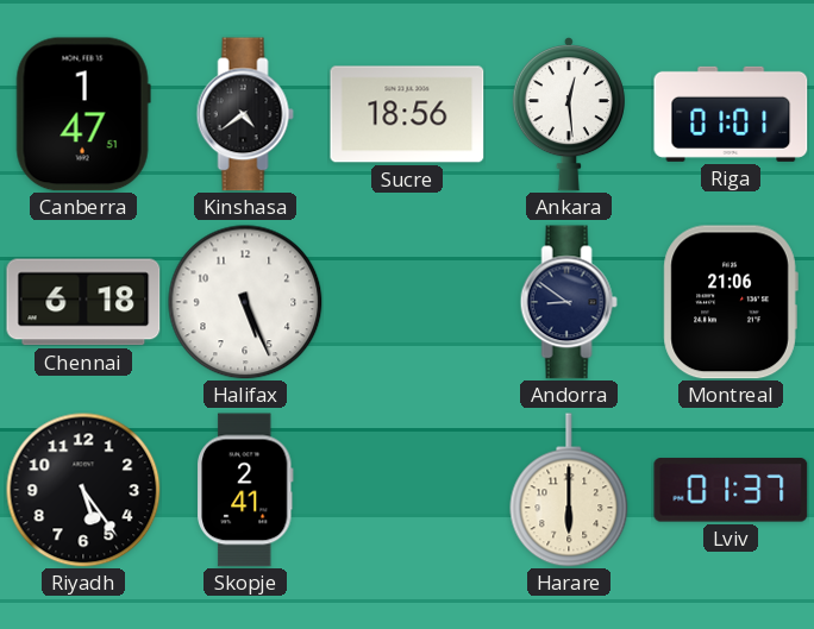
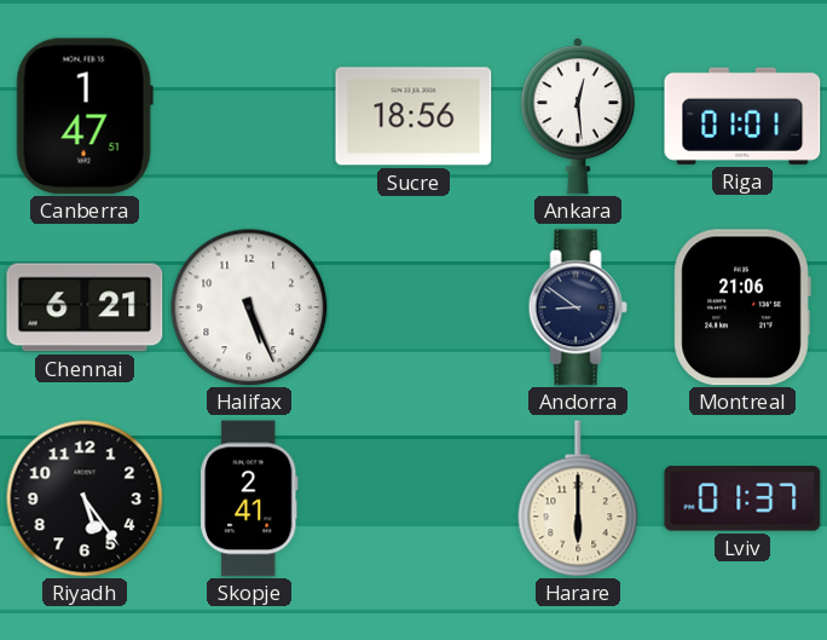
Kinshasa: 4:39 -> none (245, 114)
Chennai: 6:18 -> 6:21 (85, 307)
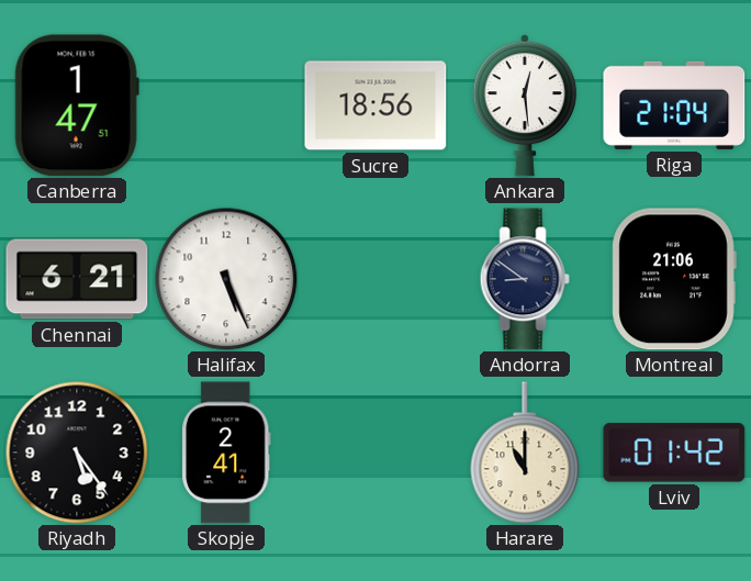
Riga: 01:01 -> 21:04 (674, 105)
Harare: 6:00 -> 11:00 (525, 452)
Lviv: 01:37 -> 01:42 (674, 452)
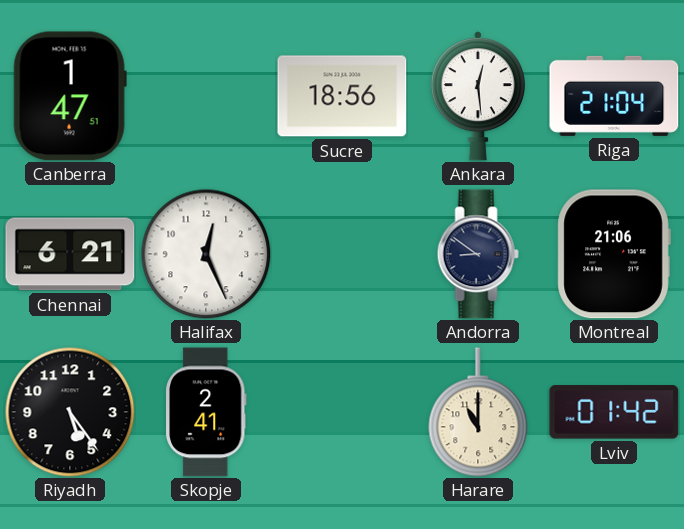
Halifax: 5:26 -> 12:26 (206, 254)
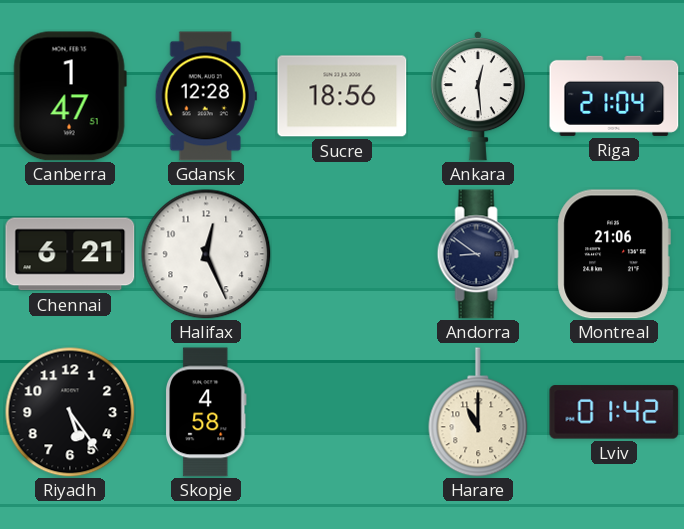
Gdansk: none -> 12:28 (206, 96)
Skopje: 2:41 -> 4:58 (207, 412)
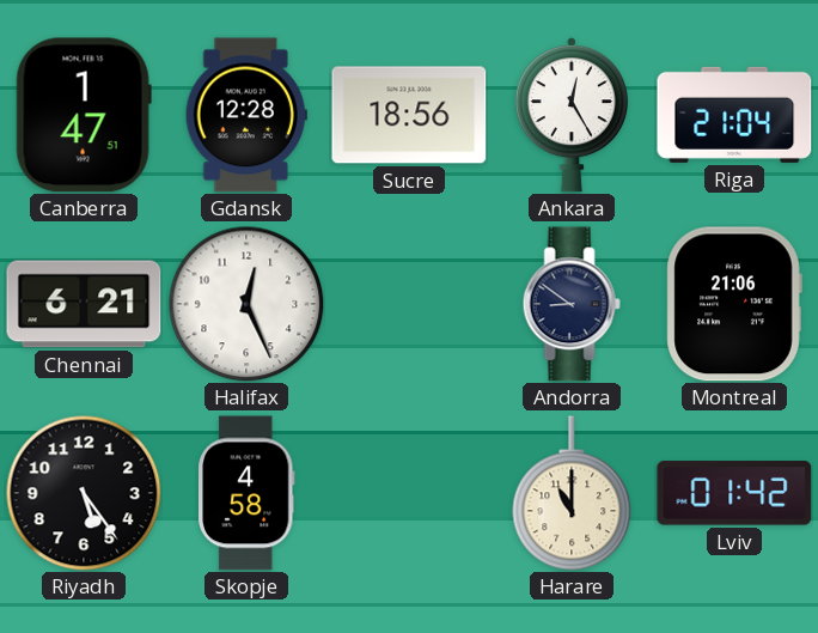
Ankara: 12:29 -> 12:25 (572, 116)
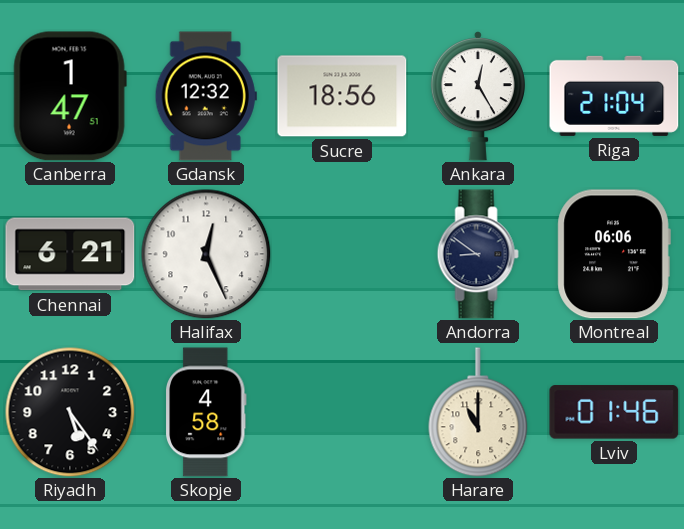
Gdansk: 12:28 -> 12:32 (206, 96)
Montreal: 21:06 -> 06:06 (614, 254)
Lviv: 01:42 -> 01:46 (614, 412)
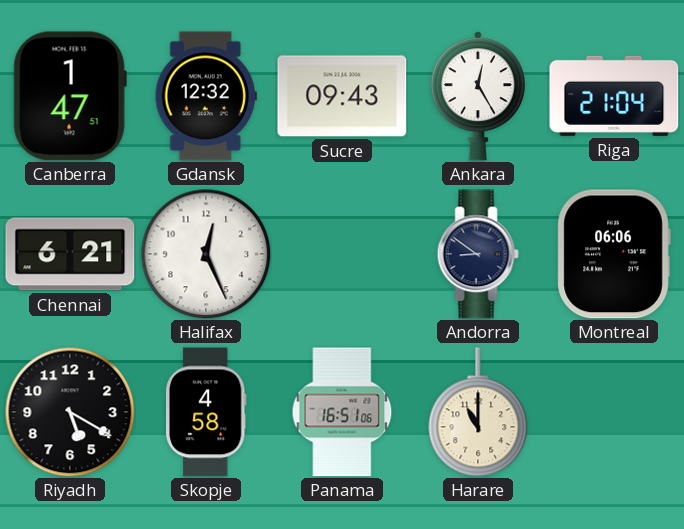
Sucre: 18:56 -> 09:43 (342, 96)
Riyadh: 5:24 -> 5:20 (70, 412)
Panama: none -> 16:51 (342, 412)
Lviv: 01:46 -> none (614, 412)
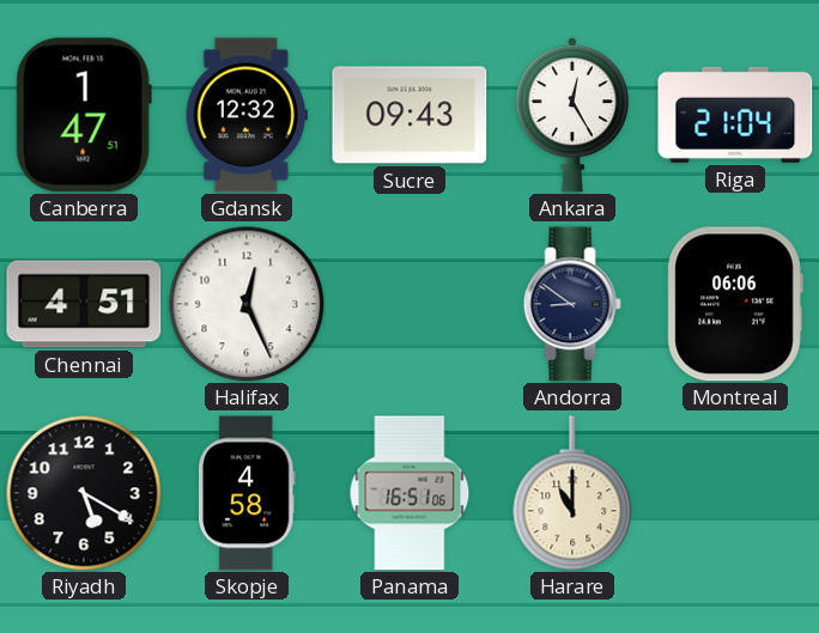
Chennai: 6:21 -> 4:51 (84, 304)
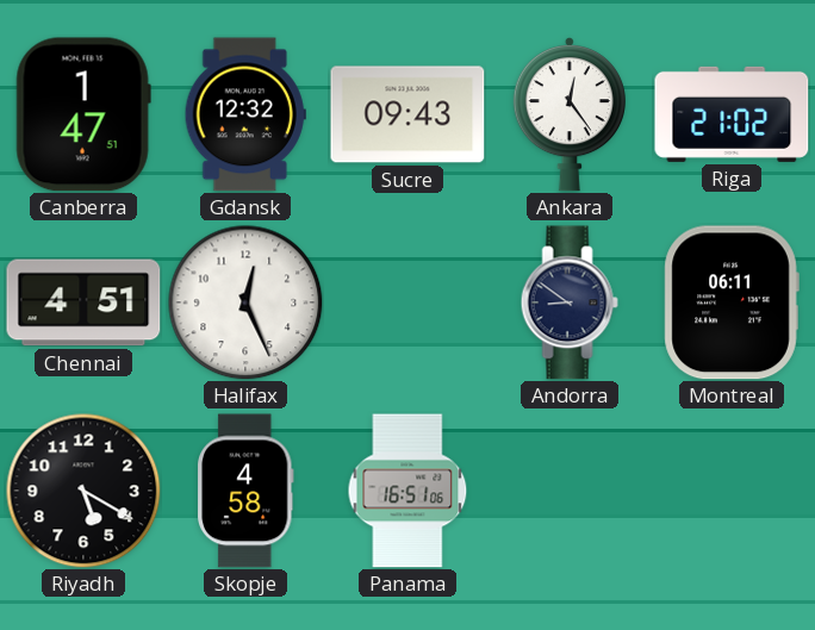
Ankara: 12:25 -> 12:24 (570, 116)
Riga: 21:04 -> 21:02 (732, 114)
Montreal: 06:06 -> 06:11 (732, 302)
Harare: 11:00 -> none (572, 493)
